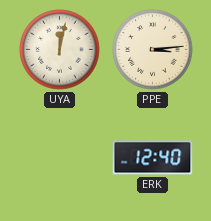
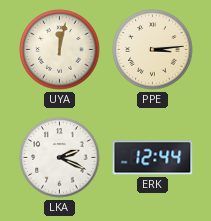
LKA: none -> 2:19 (60, 158)
ERK: 12:40 -> 12:44 (153, 158)
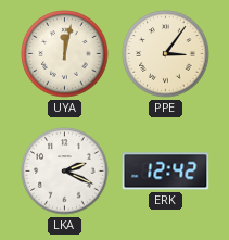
PPE: 3:14 -> 3:06 (166, 54)
ERK: 12:44 -> 12:42 (166, 172)
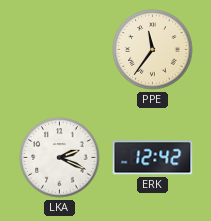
UYA: 12:02 -> none (65, 54)
PPE: 3:06 -> 11:36 (153, 50)
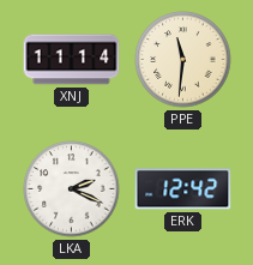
XNJ: none -> 11:14 (72, 60)
PPE: 11:36 -> 11:31 (183, 60)
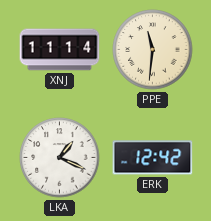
LKA: 2:19 -> 1:19 (60, 158)
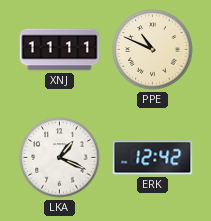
XNJ: 11:14 -> 11:11 (60, 50)
PPE: 11:31 -> 10:49 (153, 50)
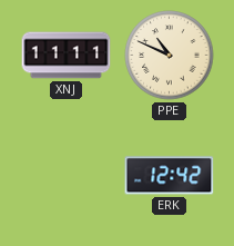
LKA: 1:19 -> none (60, 158)
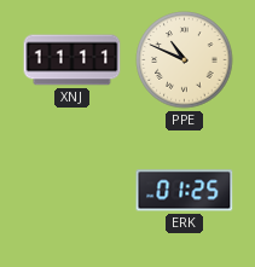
ERK: 12:42 -> 01:25 (185, 191)
